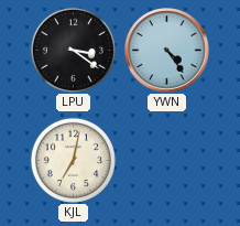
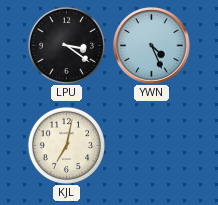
YWN: 4:24 -> 4:26 (152, 46)
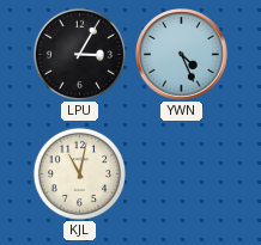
LPU: 3:21 -> 3:05 (79, 54)
KJL: 7:02 -> 11:02 (79, 173)
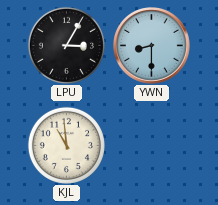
YWN: 4:26 -> 8:30 (152, 46)
KJL: 11:02 -> 10:59 (66, 145)
